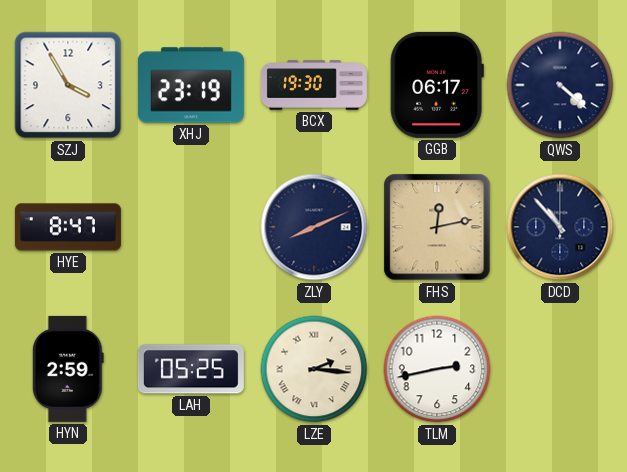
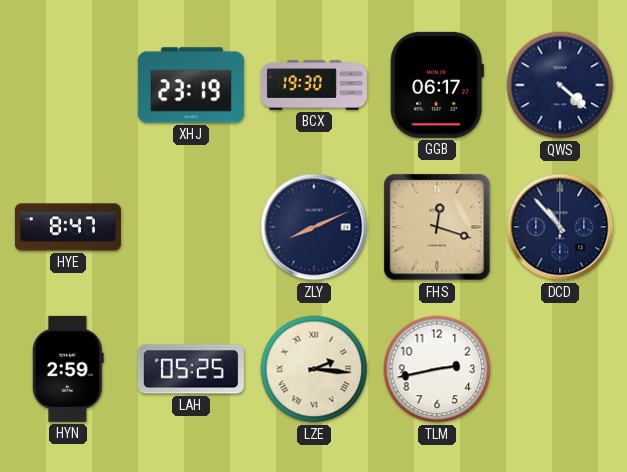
SZJ: 3:55 -> none (68, 85)
FHS: 12:13 -> 12:18 (437, 227)
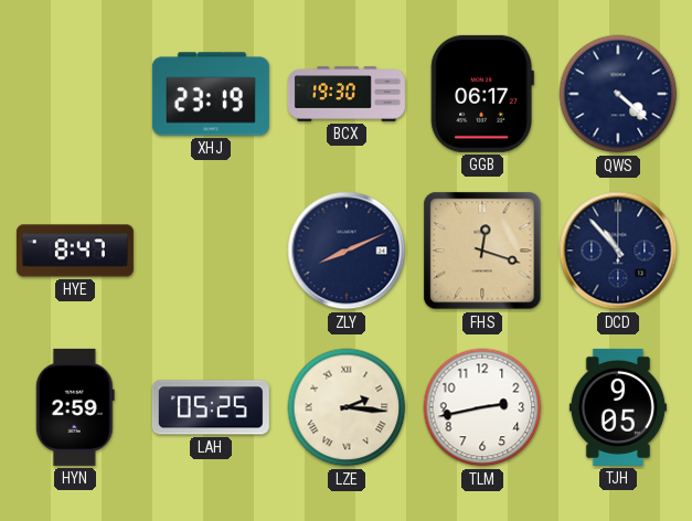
TJH: none -> 9:05 (618, 407)
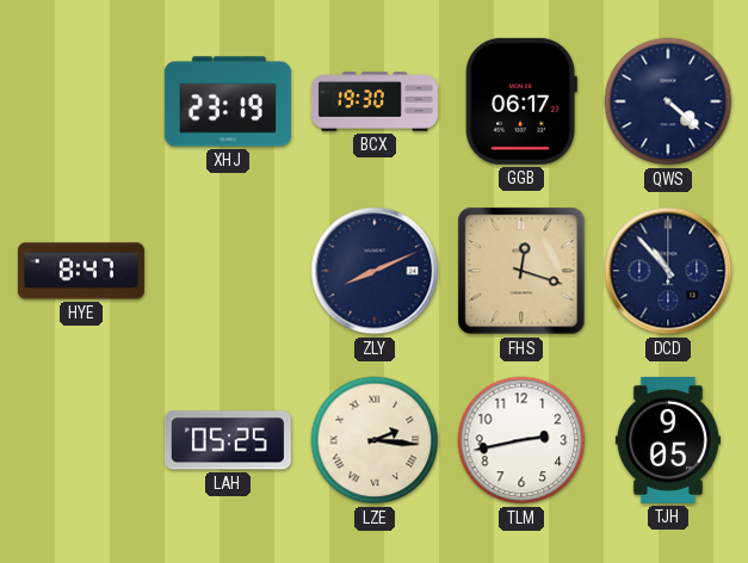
HYN: 2:59 -> none (75, 407)
